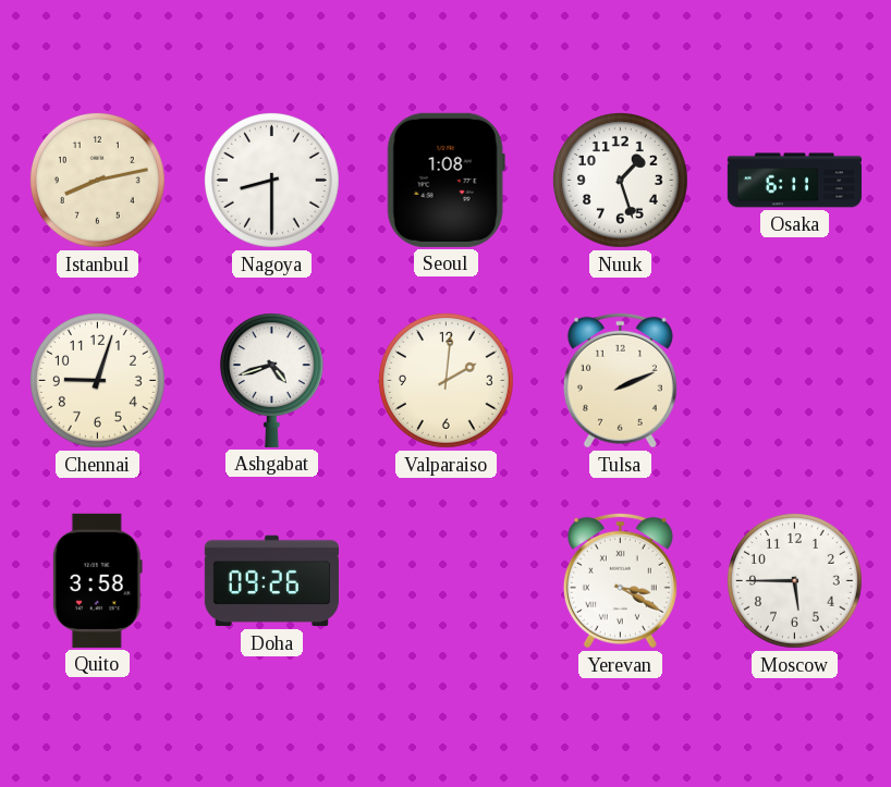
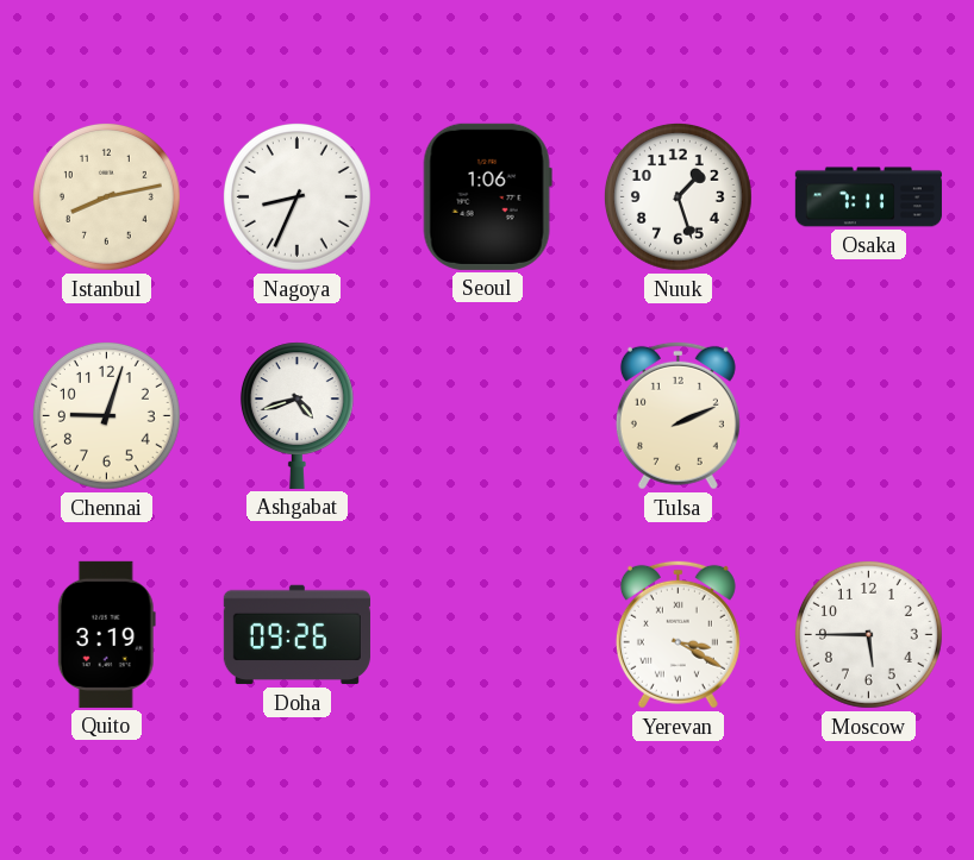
Nagoya: 8:30 -> 8:34 (296, 196)
Seoul: 1:08 -> 1:06 (487, 196)
Osaka: 6:11 -> 7:11 (868, 197)
Valparaiso: 2:01 -> none (446, 380)
Quito: 3:58 -> 3:19 (106, 634)
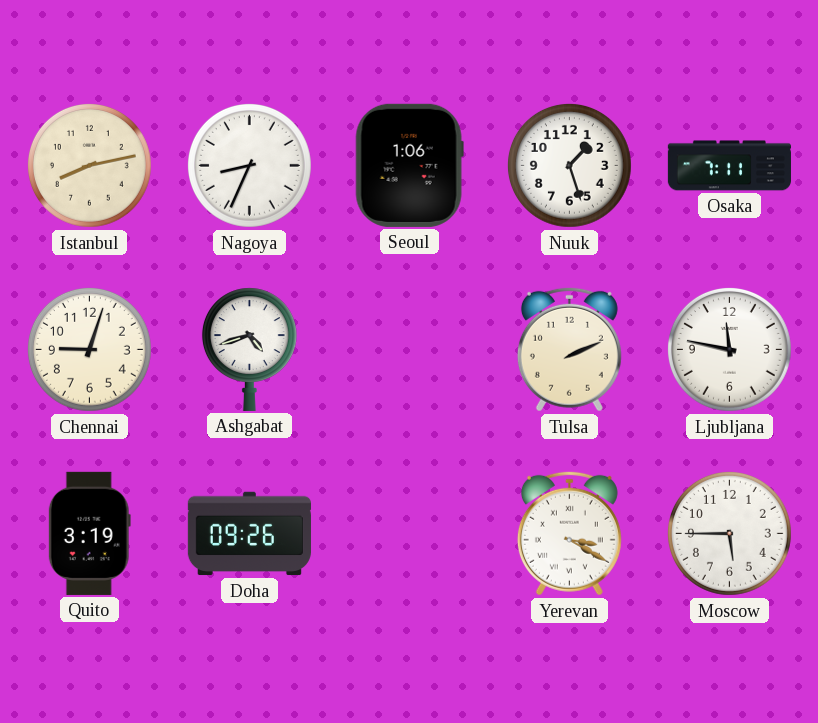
Ljubljana: none -> 11:47 (729, 349)
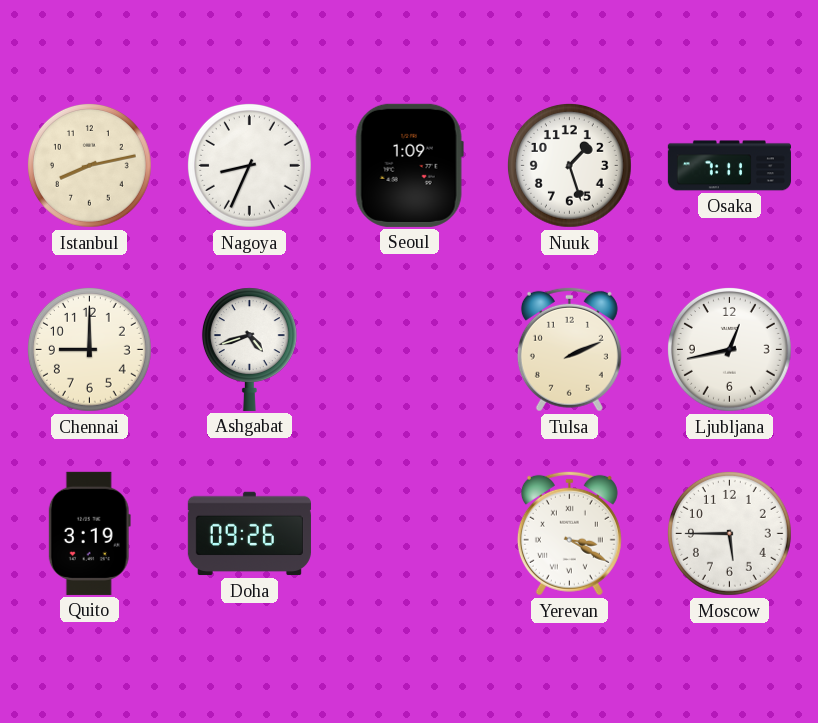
Seoul: 1:06 -> 1:09 (409, 165)
Chennai: 9:03 -> 9:00 (89, 349)
Ljubljana: 11:47 -> 12:43 (729, 349)
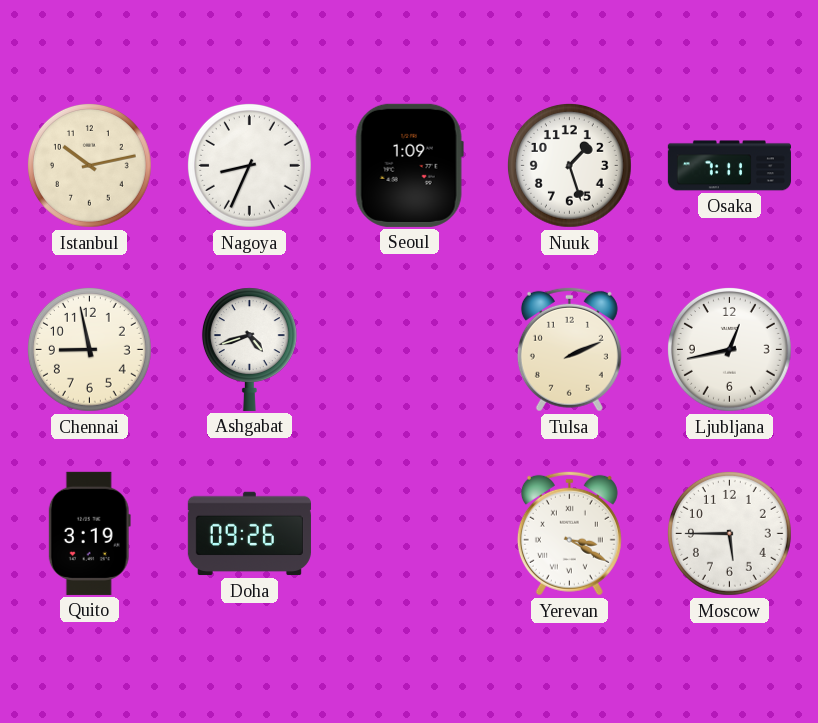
Istanbul: 8:13 -> 10:13 (89, 165)
Chennai: 9:00 -> 8:58 (89, 349)
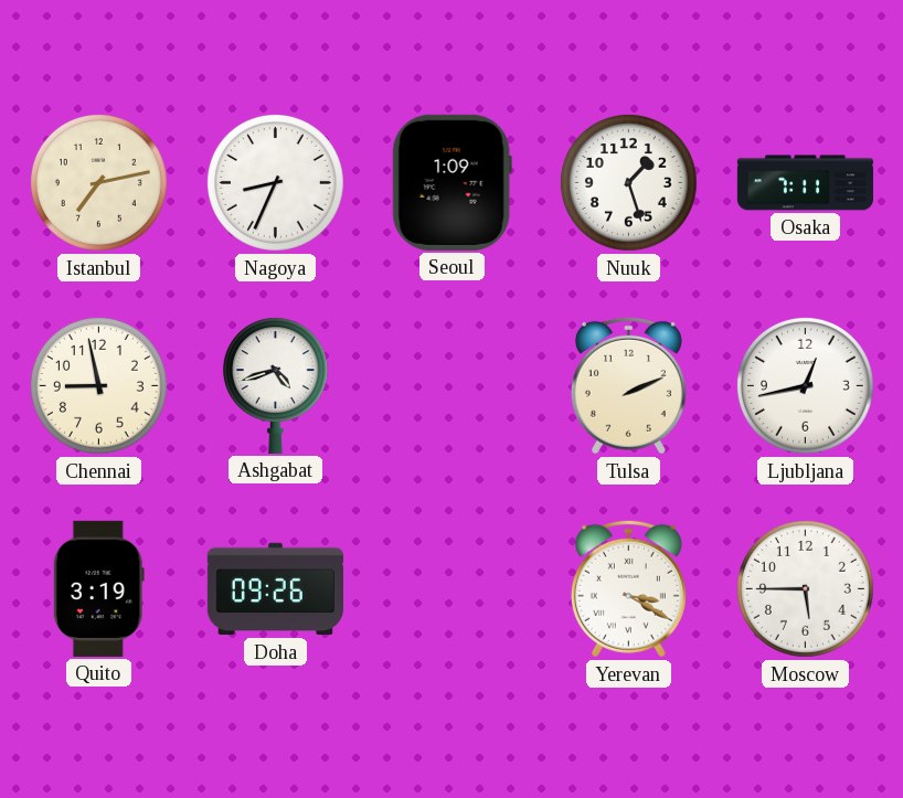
Istanbul: 10:13 -> 7:13 (98, 182)
